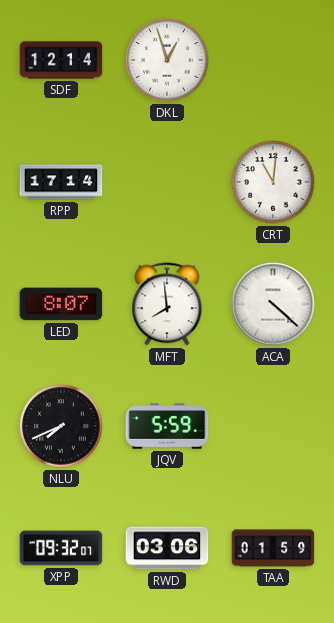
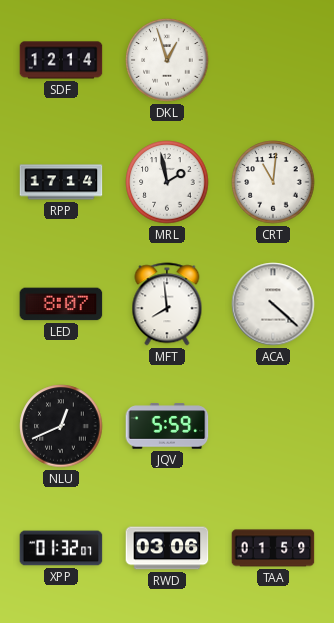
MRL: none -> 1:58 (167, 182)
NLU: 7:41 -> 12:41 (61, 426)
XPP: 09:32 -> 01:32 (61, 548)
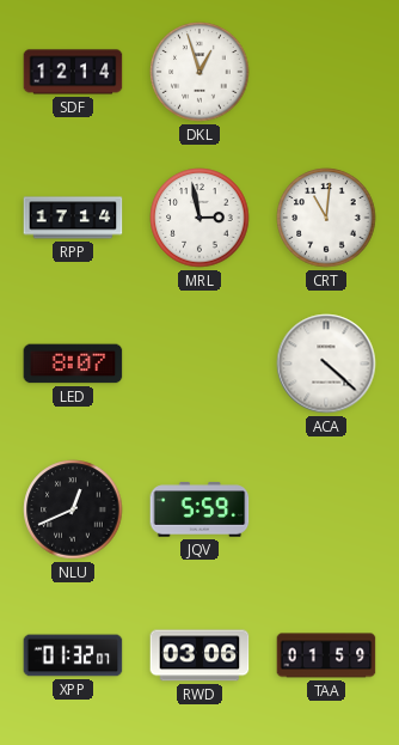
MRL: 1:58 -> 2:58 (199, 218)
MFT: 7:59 -> none (167, 304)
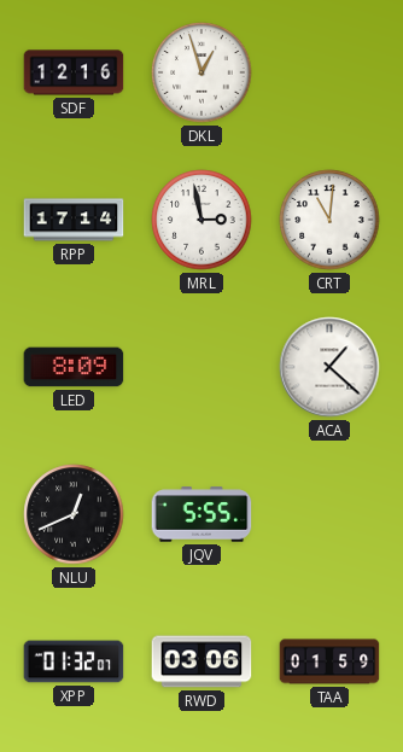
SDF: 12:14 -> 12:16 (74, 72)
LED: 8:07 -> 8:09 (74, 367)
ACA: 4:22 -> 1:22 (329, 367)
JQV: 5:59 -> 5:55 (201, 514)
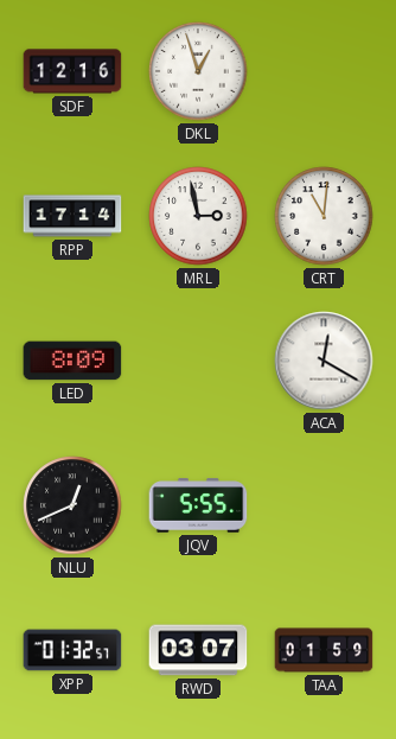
ACA: 1:22 -> 12:20 (324, 361)
XPP: 01:32:07 -> 01:32:57 (72, 650)
RWD: 03:06 -> 03:07 (198, 650)
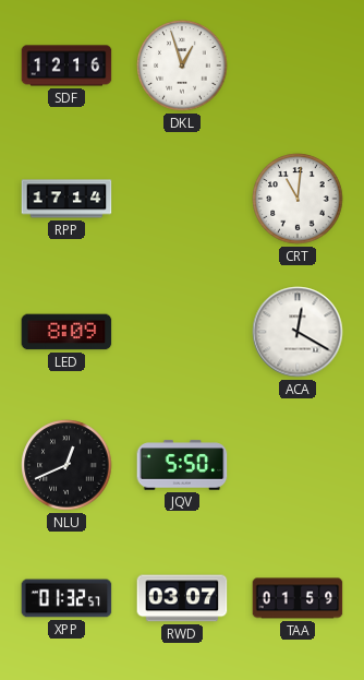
MRL: 2:58 -> none (198, 216)
JQV: 5:55 -> 5:50 (182, 465)
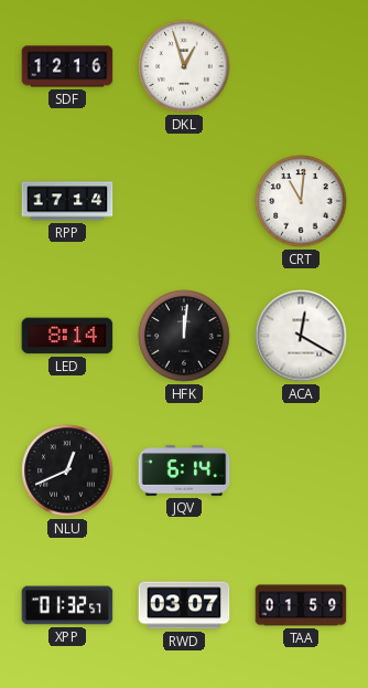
LED: 8:09 -> 8:14 (67, 336)
HFK: none -> 12:01 (184, 336)
JQV: 5:50 -> 6:14 (184, 470)
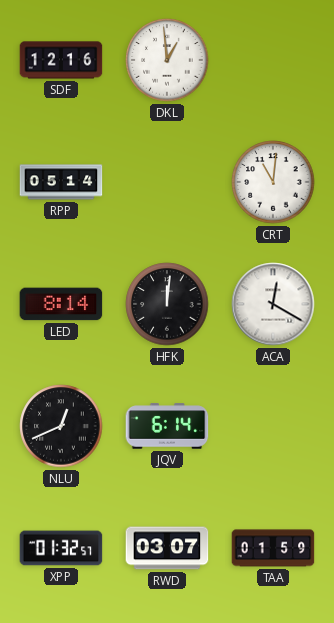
DKL: 12:57 -> 12:59 (167, 60)
RPP: 17:14 -> 05:14 (61, 182)
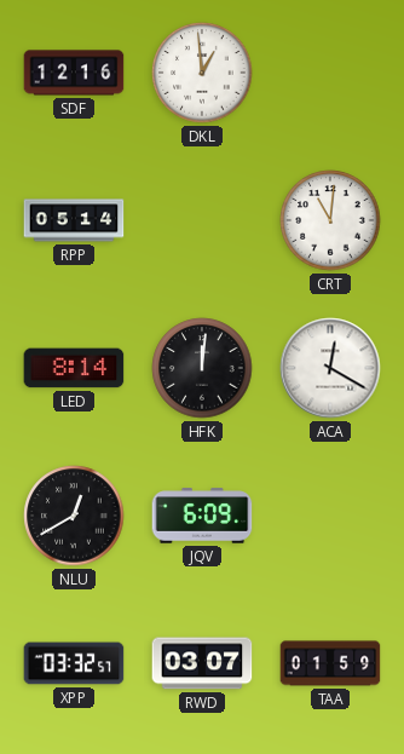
NLU: 12:41 -> 12:40 (74, 516)
JQV: 6:14 -> 6:09 (202, 516)
XPP: 01:32 -> 03:32 (74, 663)
